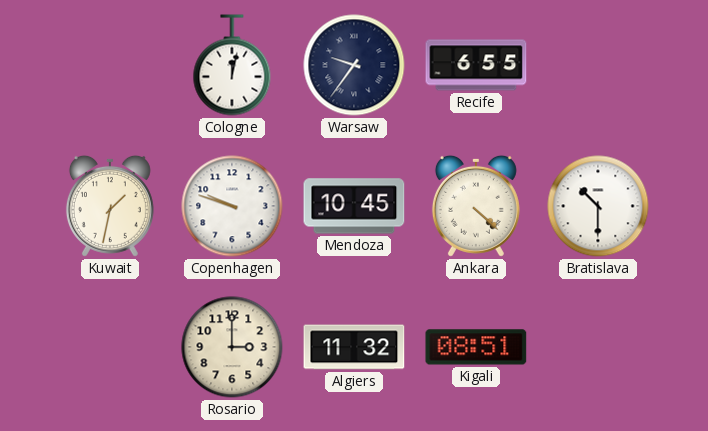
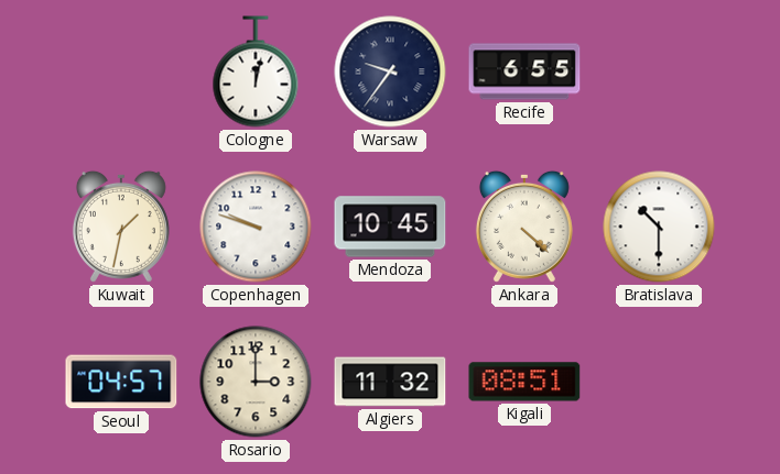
Seoul: none -> 04:57 (121, 382)
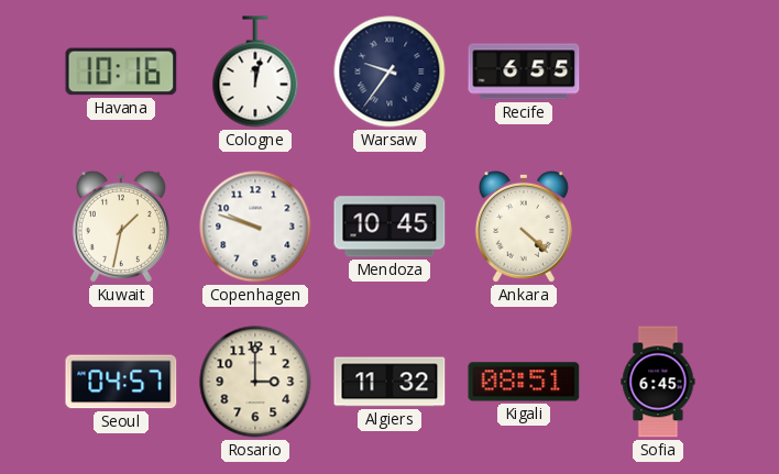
Havana: none -> 10:16 (121, 71)
Bratislava: 10:30 -> none (659, 227)
Sofia: none -> 6:45 (658, 382)
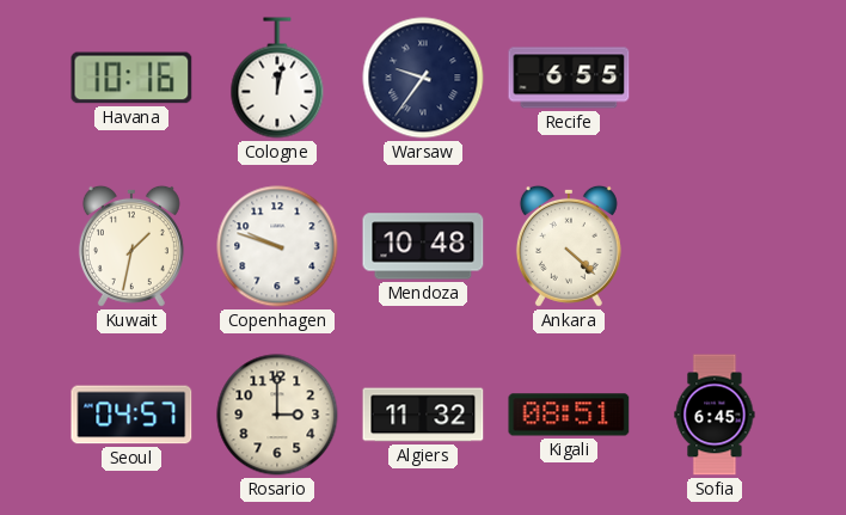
Mendoza: 10:45 -> 10:48 (423, 246)
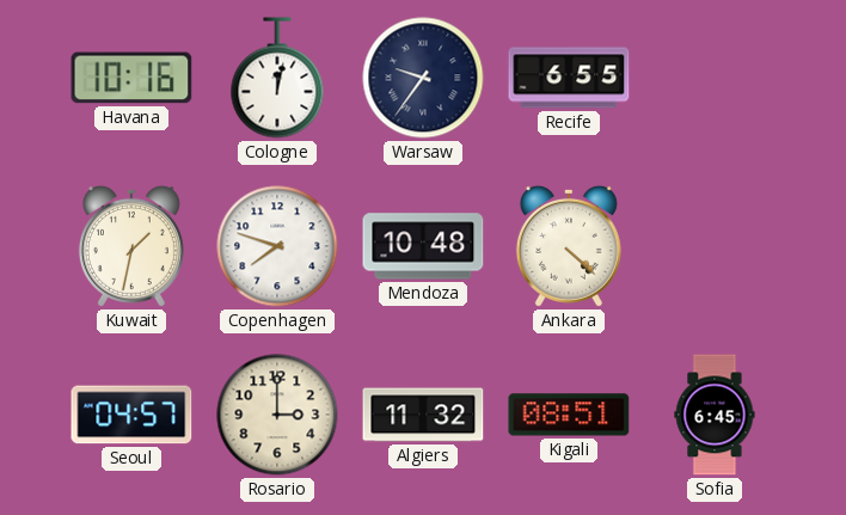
Copenhagen: 9:48 -> 7:48 (277, 246)
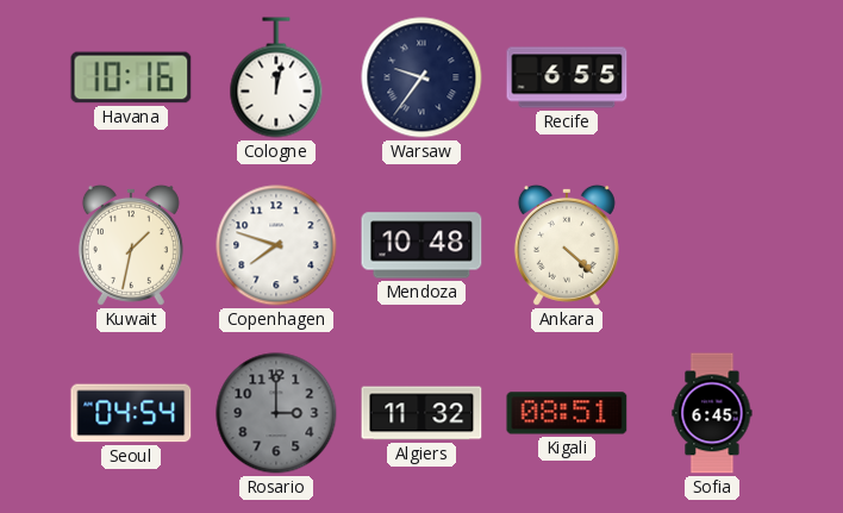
Seoul: 04:57 -> 04:54 (131, 413)
Rosario dial: cream -> grey (276, 413)
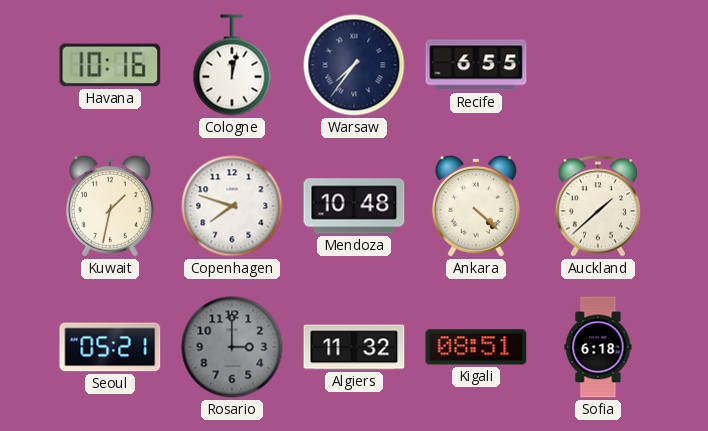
Warsaw: 9:36 -> 7:36 (354, 65)
Auckland: none -> 1:38 (598, 206)
Seoul: 04:54 -> 05:21 (110, 347)
Sofia: 6:45 -> 6:18 (598, 347)
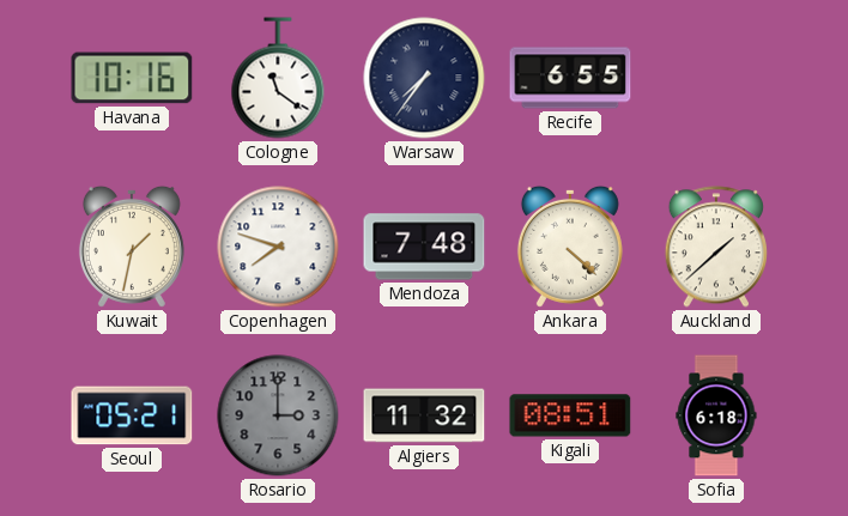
Cologne: 12:02 -> 11:21 (278, 78)
Mendoza: 10:48 -> 7:48 (424, 247)
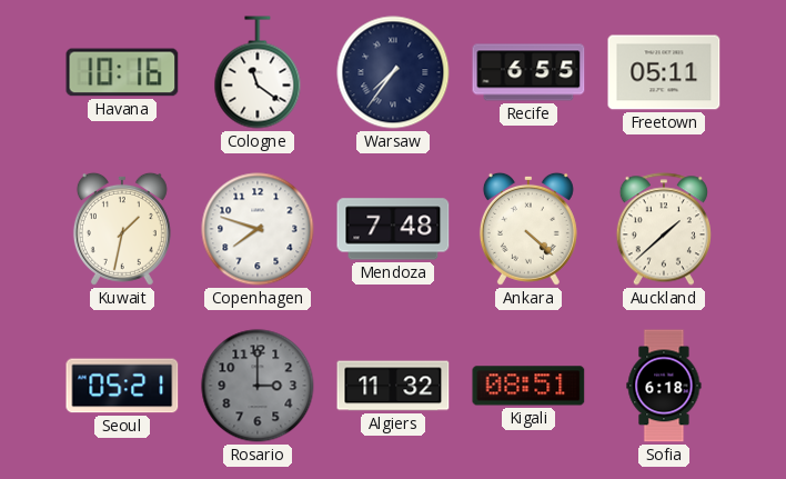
Freetown: none -> 05:11 (664, 72)
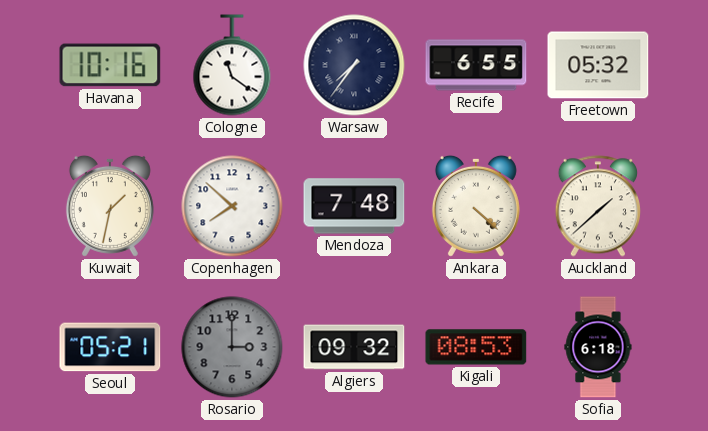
Freetown: 05:11 -> 05:32 (598, 65)
Copenhagen: 7:48 -> 7:52 (232, 206)
Algiers: 11:32 -> 09:32 (354, 347)
Kigali: 08:51 -> 08:53 (476, 347)
